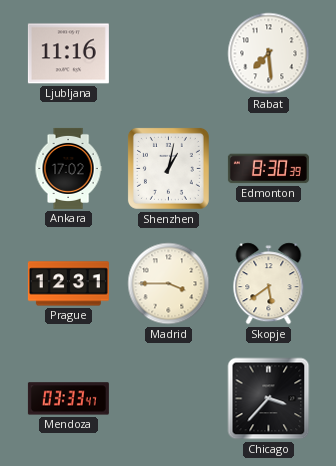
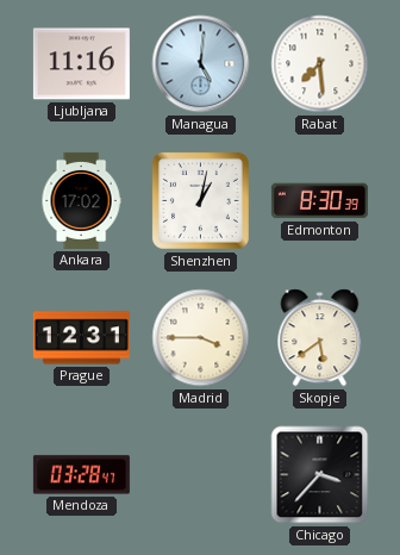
Managua: none -> 5:01 (201, 64)
Mendoza: 03:33 -> 03:28 (81, 475)
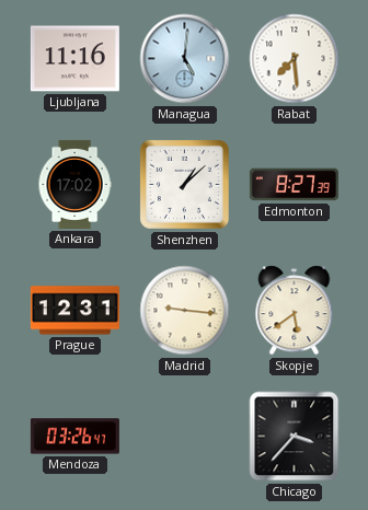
Shenzhen: 1:02 -> 1:08 (184, 184)
Edmonton: 8:30 -> 8:27 (294, 185)
Madrid: 3:45 -> 9:16 (185, 311)
Mendoza: 03:28 -> 03:26 (74, 437)
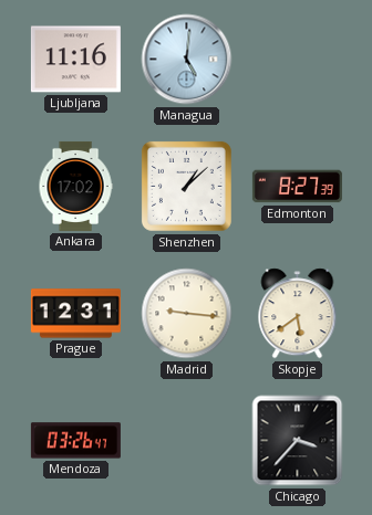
Rabat: 7:29 -> none (295, 59)
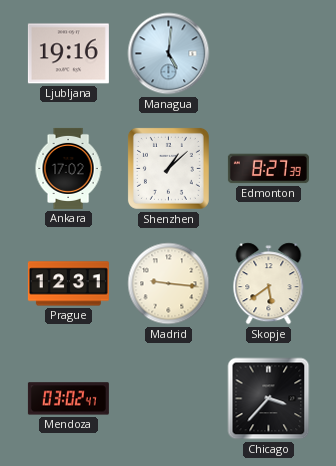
Ljubljana: 11:16 -> 19:16 (68, 54)
Mendoza: 03:26 -> 03:02 (68, 399)
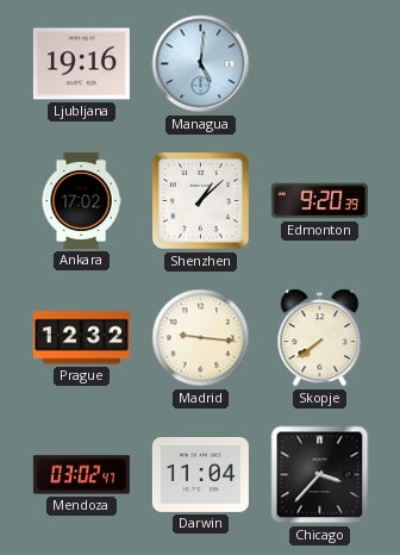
Edmonton: 8:27 -> 9:20 (319, 201)
Prague: 12:31 -> 12:32 (81, 338)
Skopje: 5:39 -> 7:39 (320, 338)
Darwin: none -> 11:04 (200, 474)
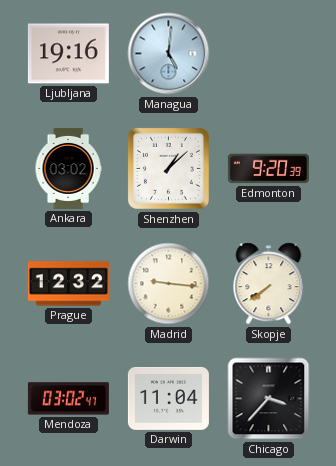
Ankara: 17:02 -> 03:02 (68, 168)
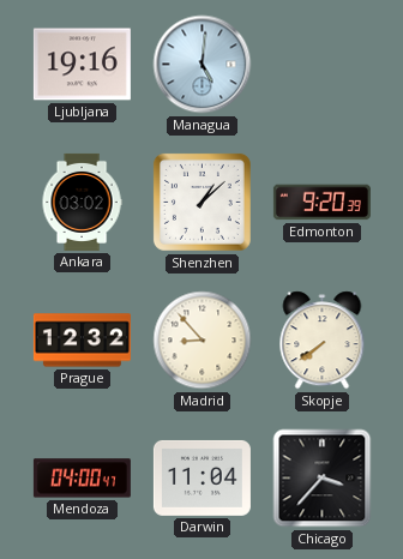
Madrid: 9:16 -> 8:53 (203, 341)
Mendoza: 03:02 -> 04:00 (82, 479)
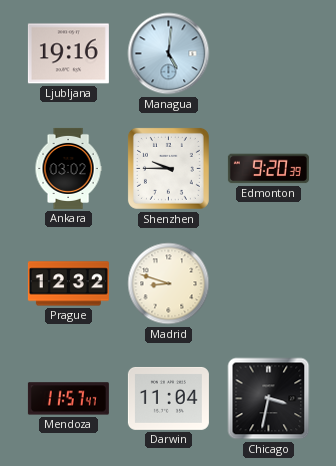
Shenzhen: 1:08 -> 9:45 (168, 168)
Madrid: 8:53 -> 8:48 (169, 284)
Skopje: 7:39 -> none (323, 341)
Mendoza: 04:00 -> 11:57 (68, 399)
Chicago: 3:37 -> 3:32 (269, 399)
